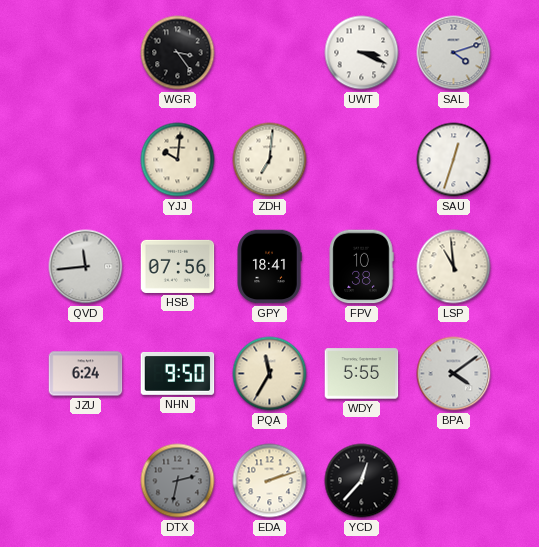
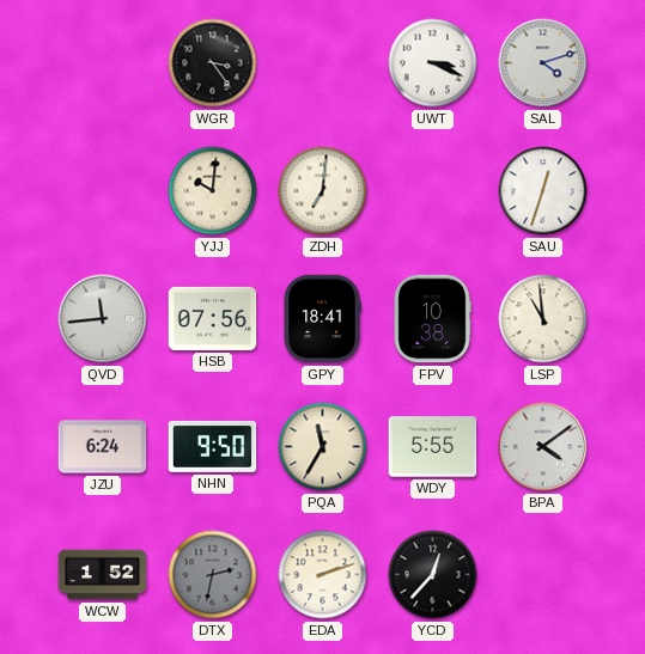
WCW: none -> 1:52 (103, 575)
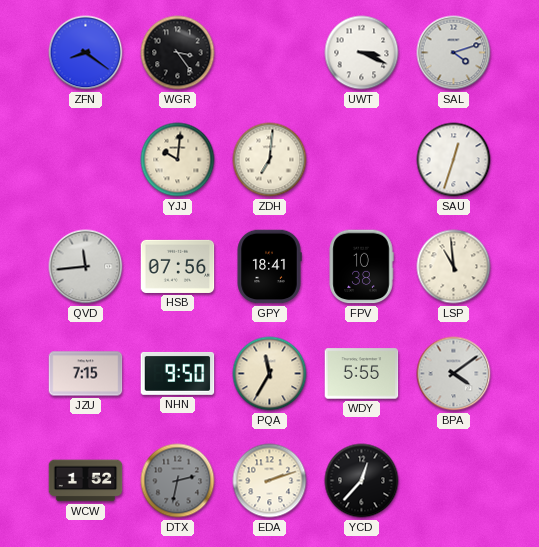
ZFN: none -> 8:21 (86, 53)
JZU: 6:24 -> 7:15 (86, 374)
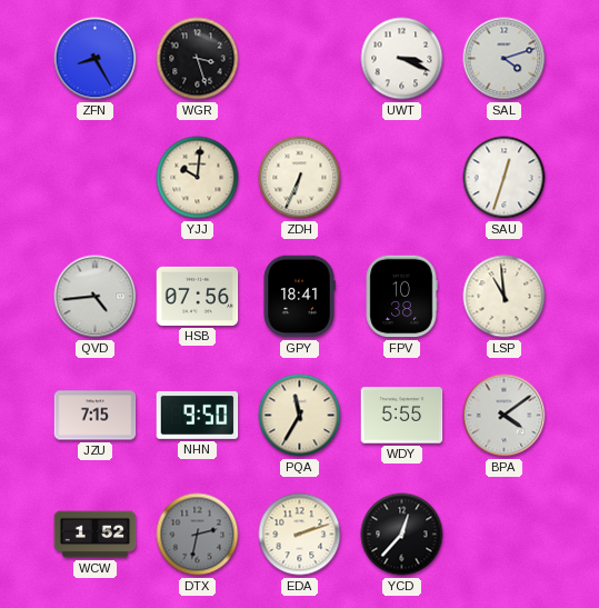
ZFN: 8:21 -> 8:25 (96, 59)
WGR: 3:24 -> 3:27 (198, 59)
ZDH: 7:01 -> 6:34 (300, 178)
QVD: 11:44 -> 4:44 (96, 297)
